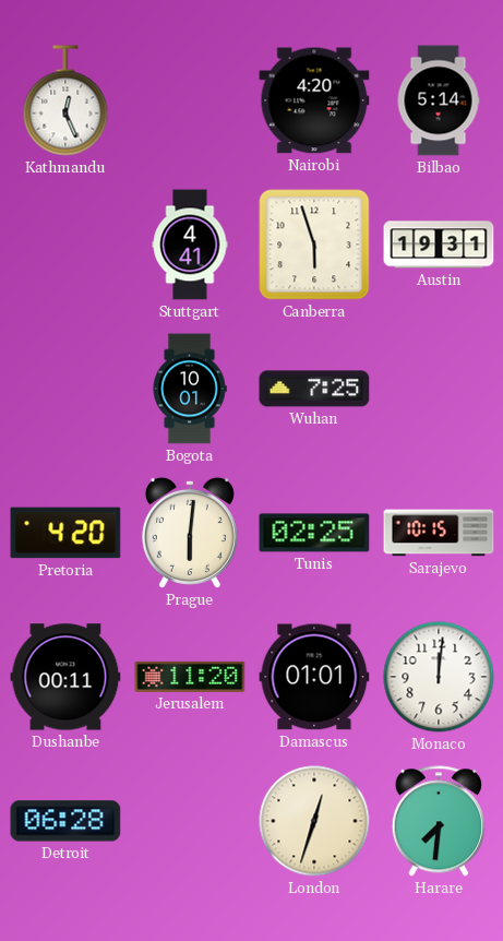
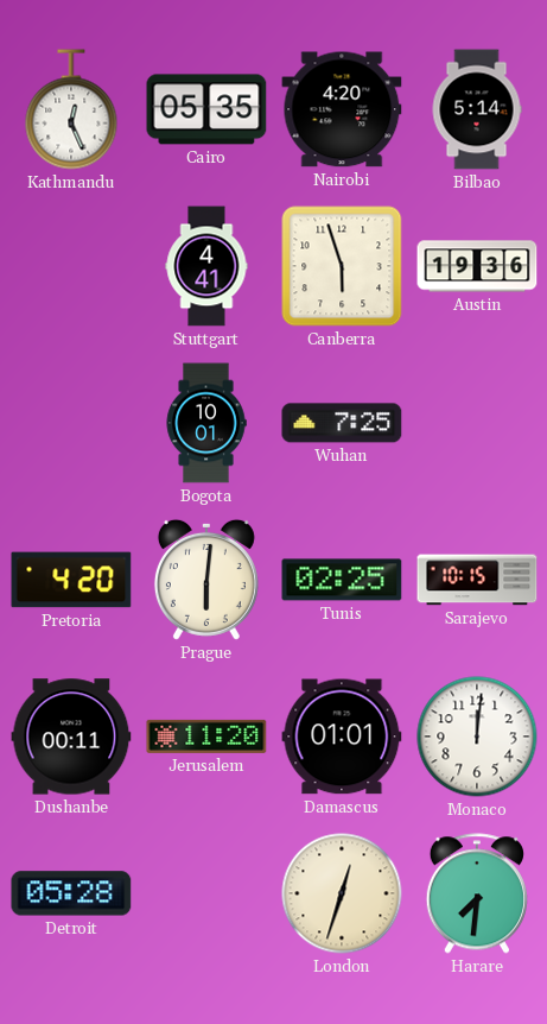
Cairo: none -> 05:35 (206, 109)
Austin: 19:31 -> 19:36 (477, 266)
Detroit: 06:28 -> 05:28 (71, 893)
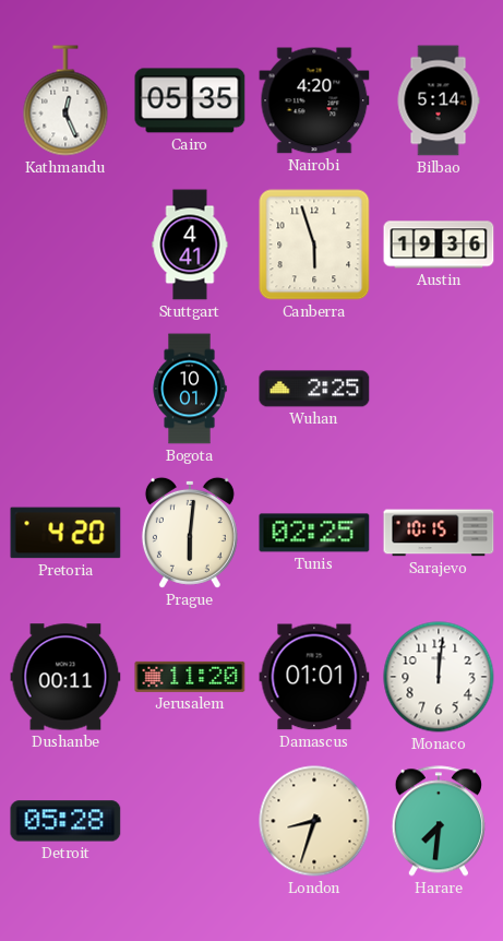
Wuhan: 7:25 -> 2:25 (314, 389)
London: 12:33 -> 8:33 (314, 821)
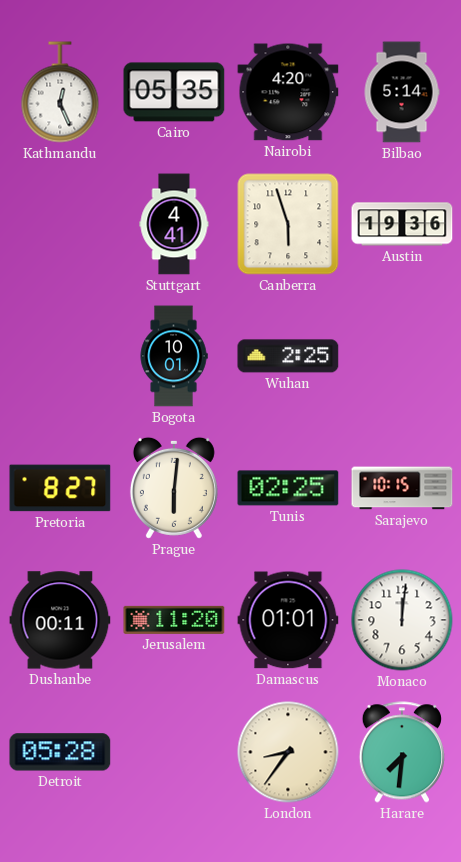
Pretoria: 4:20 -> 8:27 (60, 488)
London: 8:33 -> 8:36 (288, 752)
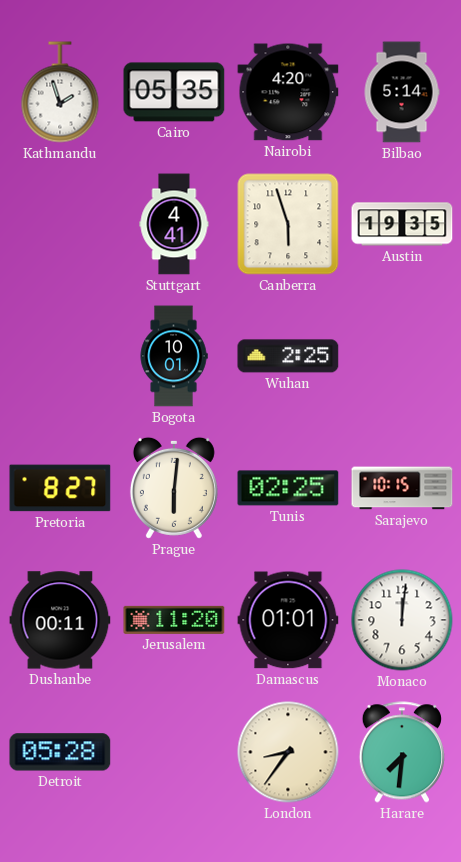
Kathmandu: 12:26 -> 1:57 (60, 92)
Austin: 19:36 -> 19:35 (402, 224)
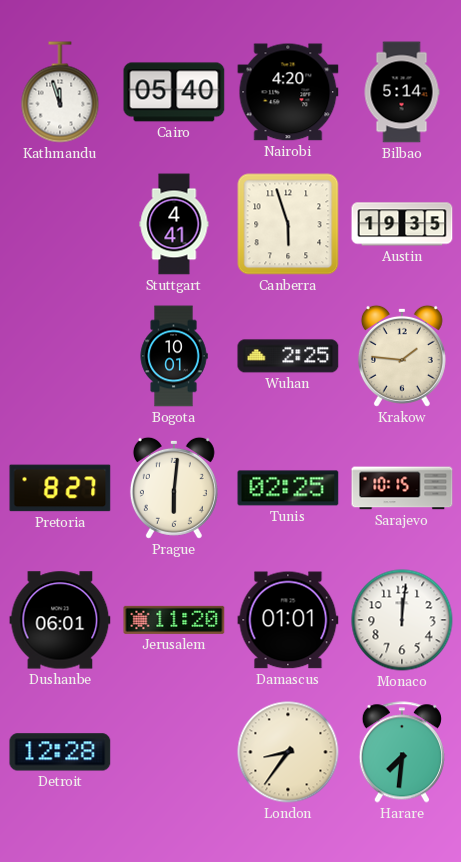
Kathmandu: 1:57 -> 11:57 (60, 92)
Cairo: 05:35 -> 05:40 (174, 92)
Krakow: none -> 1:46 (402, 356)
Dushanbe: 00:11 -> 06:01 (60, 620)
Detroit: 05:28 -> 12:28 (60, 752)
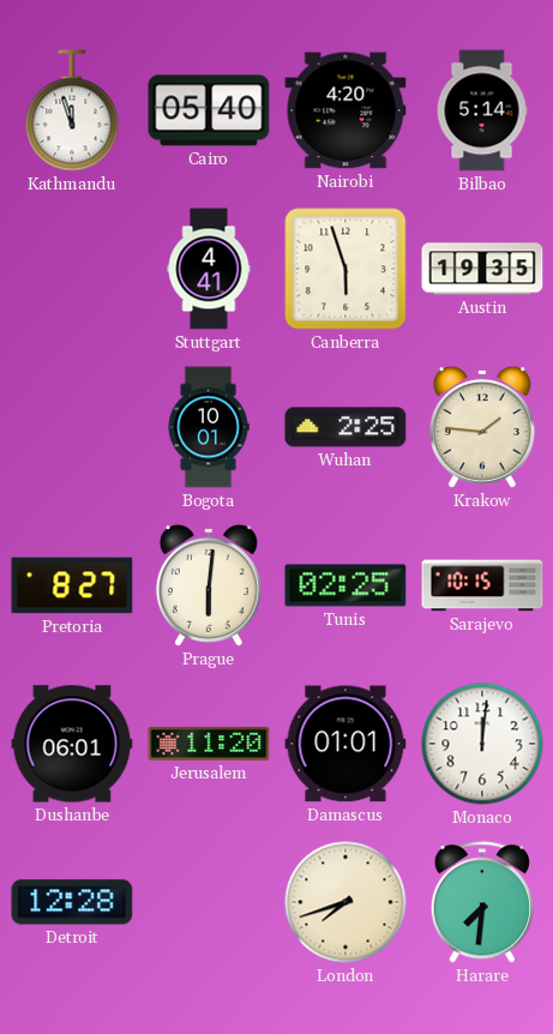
London: 8:36 -> 7:42 (345, 902)
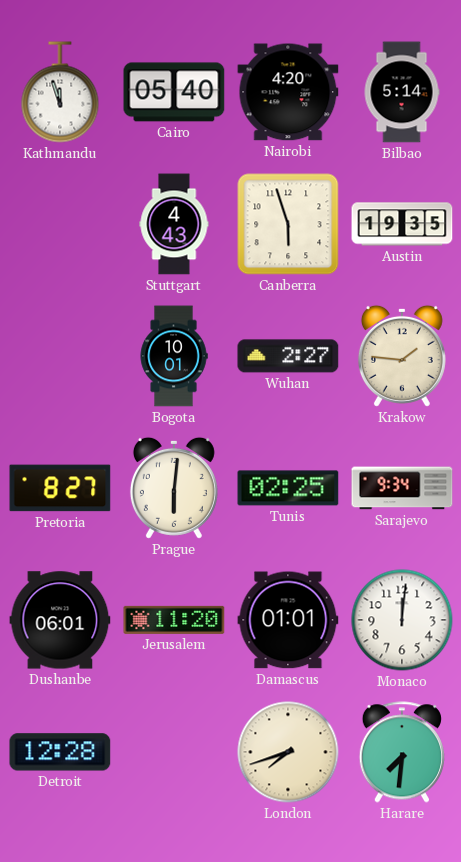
Stuttgart: 4:41 -> 4:43 (174, 224)
Wuhan: 2:25 -> 2:27 (288, 356)
Sarajevo: 10:15 -> 9:34 (402, 488)
